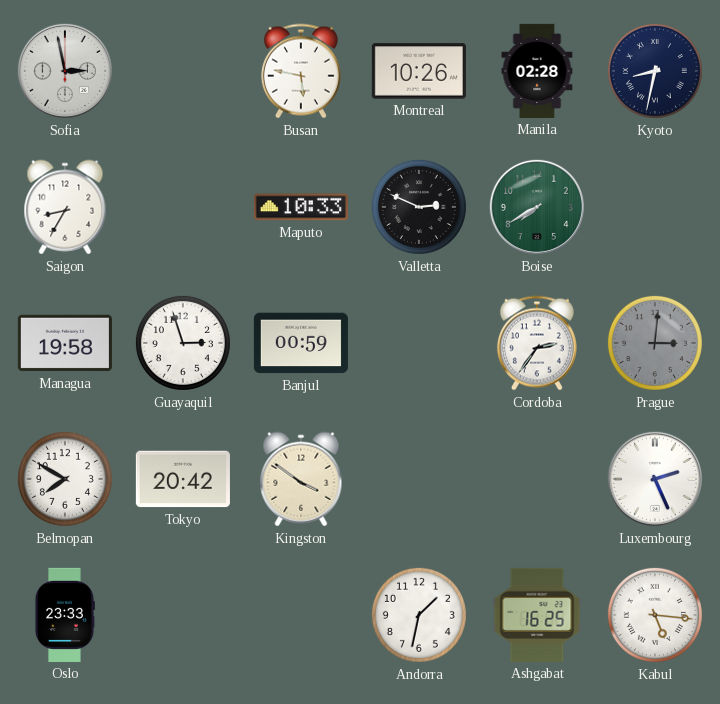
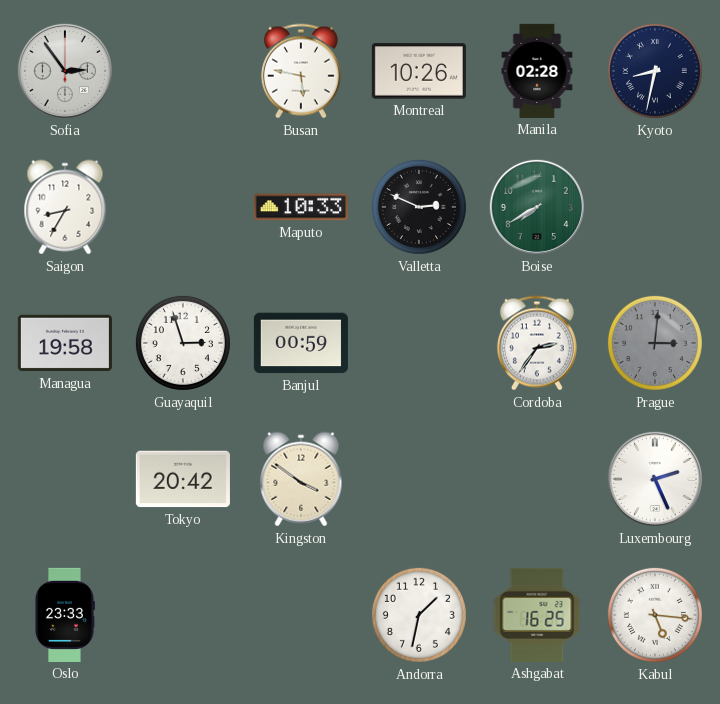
Sofia: 2:58 -> 2:54 (65, 71)
Belmopan: 7:50 -> none (65, 479)
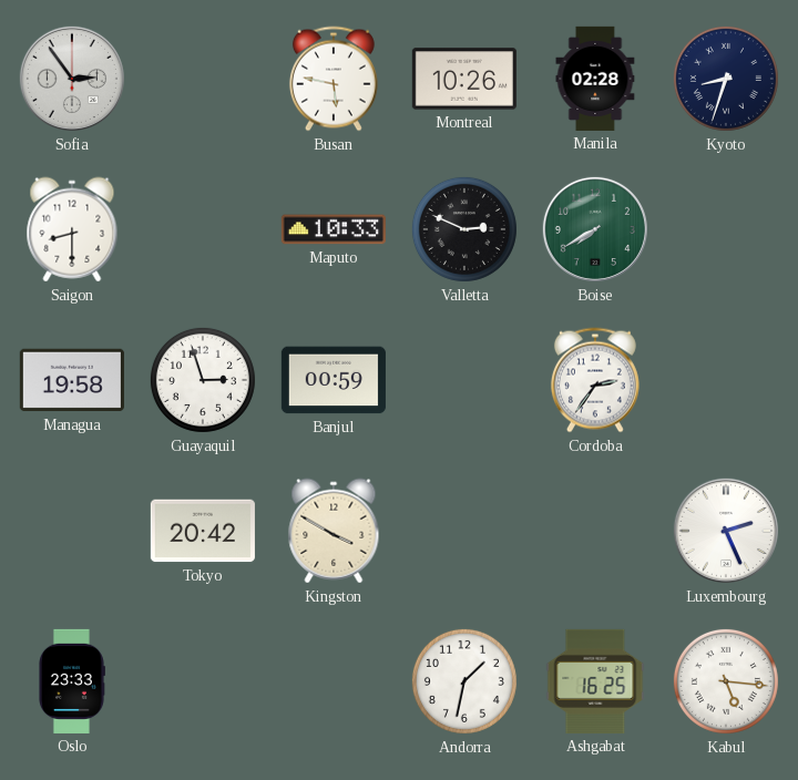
Kyoto: 8:32 -> 8:33 (726, 79)
Saigon: 8:35 -> 8:30 (72, 229)
Prague: 3:01 -> none (655, 343)
Kingston: 3:51 -> 3:50 (334, 531)
